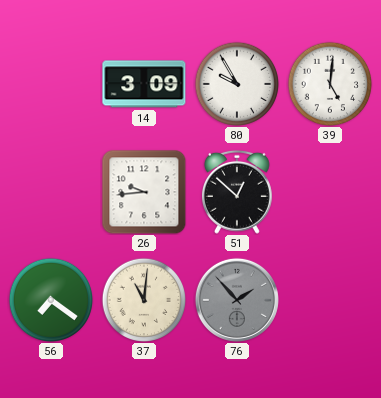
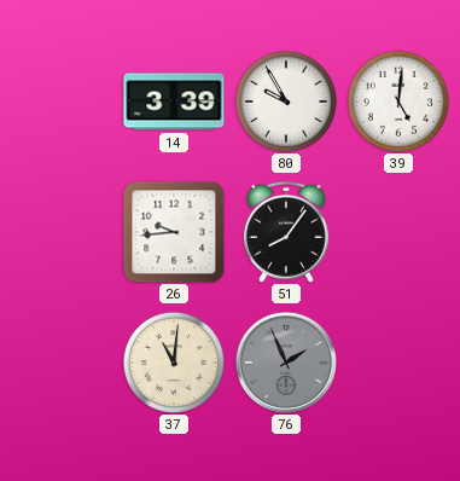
14: 3:09 -> 3:39 (174, 102)
51: 12:52 -> 8:06 (286, 232)
56: 7:21 -> none (51, 300)
76: 1:53 -> 1:56 (286, 363)
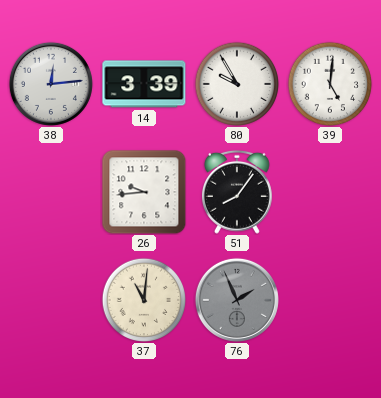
38: none -> 12:14 (51, 84)
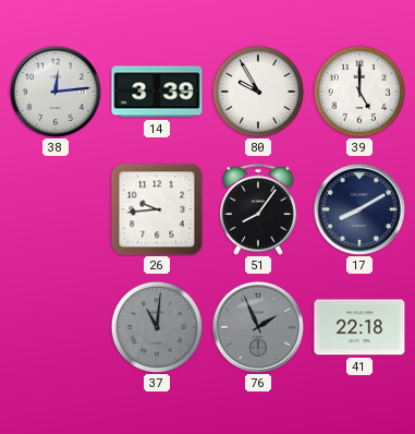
39: 5:01 -> 5:00 (359, 92)
17: none -> 8:10 (359, 209)
37 dial: cream -> grey (157, 327)
41: none -> 22:18 (359, 327)
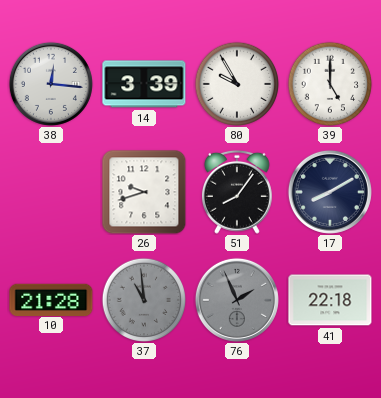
38: 12:14 -> 12:16 (51, 84)
26: 9:44 -> 9:42 (144, 192)
10: none -> 21:28 (51, 299)
37: 11:01 -> 10:59 (144, 300)
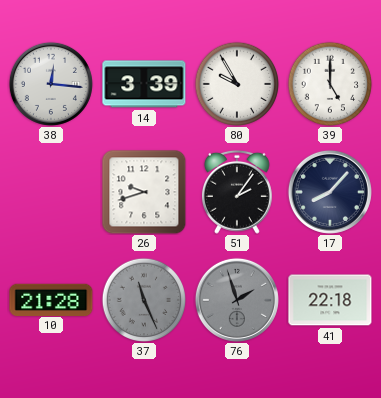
51: 8:06 -> 2:06 (237, 192)
17: 8:10 -> 8:07 (330, 192)
37: 10:59 -> 11:26 (144, 300)
76: 1:56 -> 1:57 (237, 300)
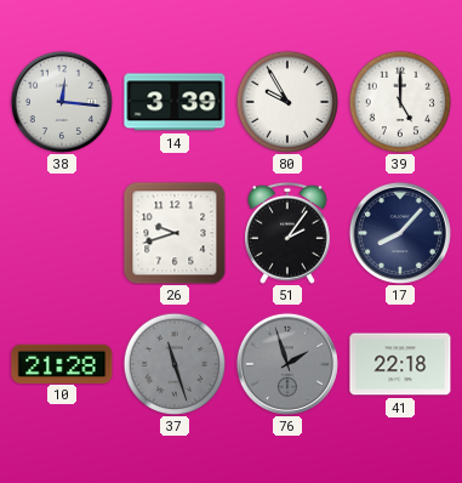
37: 11:26 -> 11:27 (175, 364)
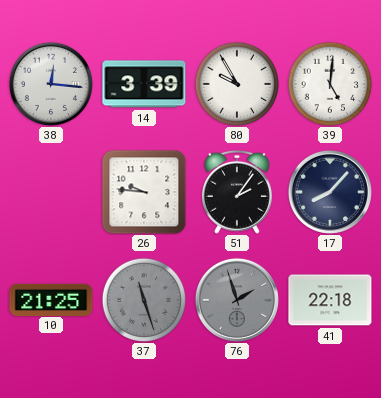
39: 5:00 -> 5:01 (330, 84)
26: 9:42 -> 9:46 (144, 192)
10: 21:28 -> 21:25 (51, 299)
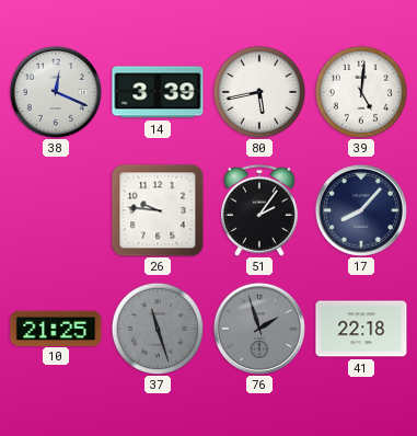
38: 12:16 -> 12:19 (56, 92)
80: 9:55 -> 5:43 (259, 92)
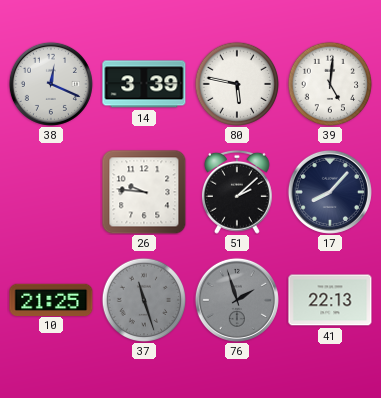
80: 5:43 -> 5:47 (237, 84)
51: 2:06 -> 2:08 (237, 192)
41: 22:18 -> 22:13 (330, 300)
